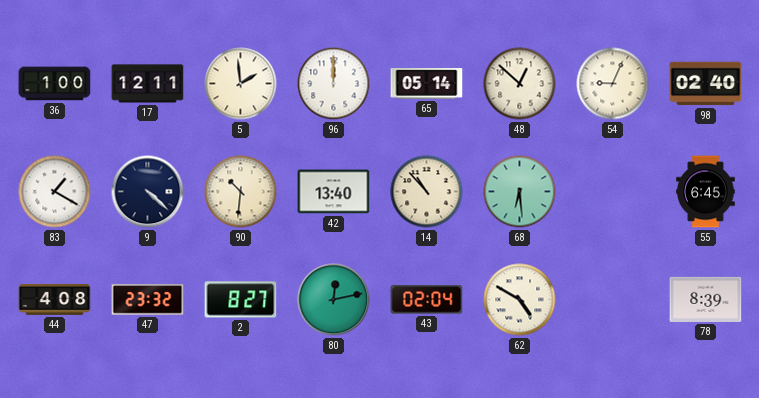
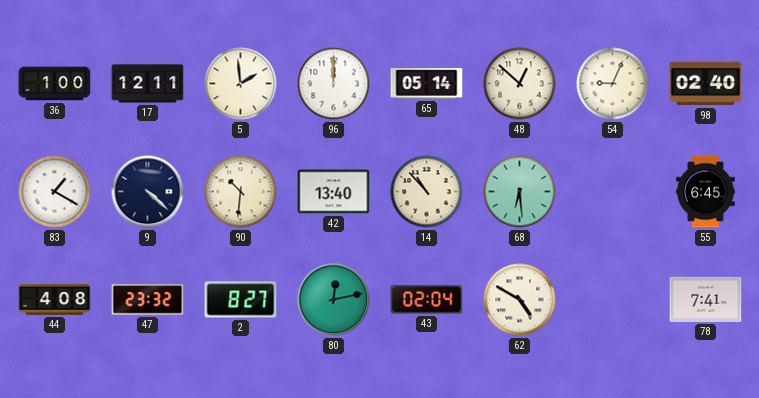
78: 8:39 -> 7:41 (706, 299)
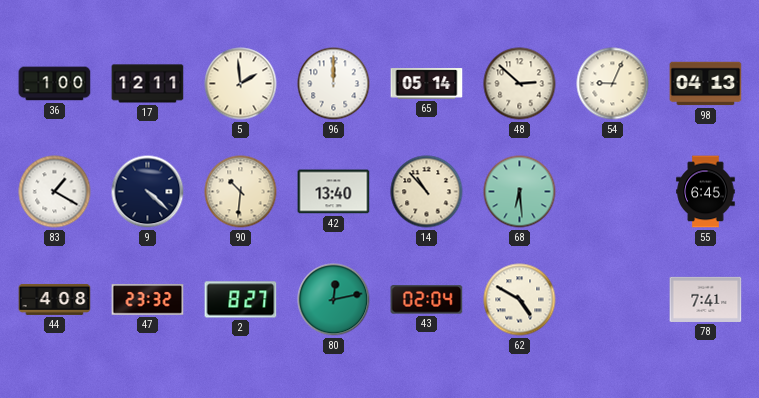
48: 12:52 -> 2:52 (520, 84)
98: 02:40 -> 04:13 (706, 84)
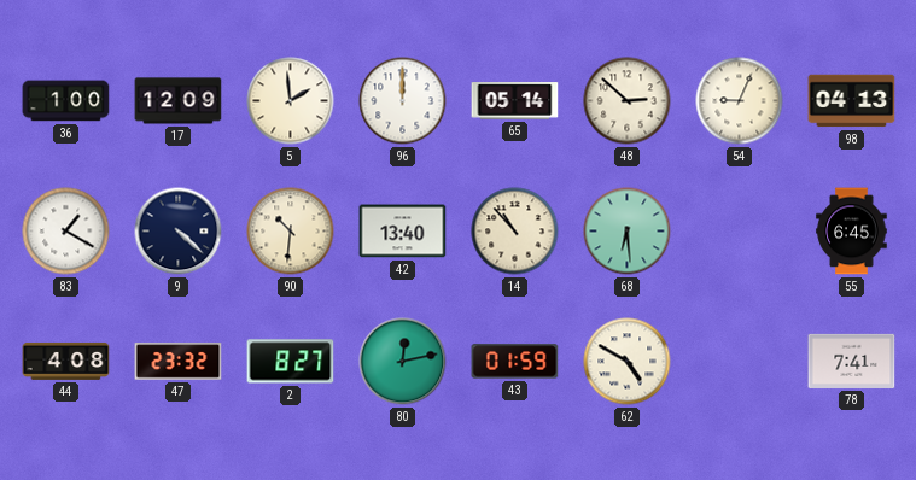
17: 12:11 -> 12:09 (179, 101)
43: 02:04 -> 01:59 (515, 362)
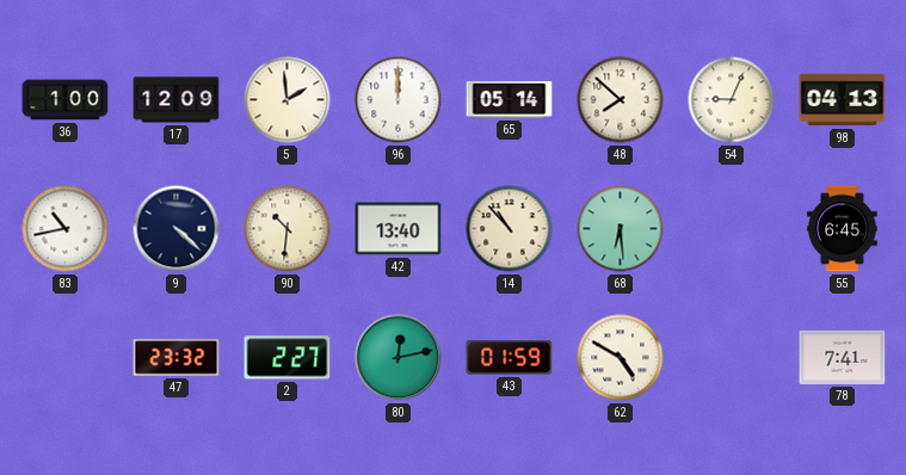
48: 2:52 -> 7:52 (621, 100)
83: 1:20 -> 10:43 (66, 229)
44: 4:08 -> none (66, 361)
2: 8:27 -> 2:27 (288, 358)
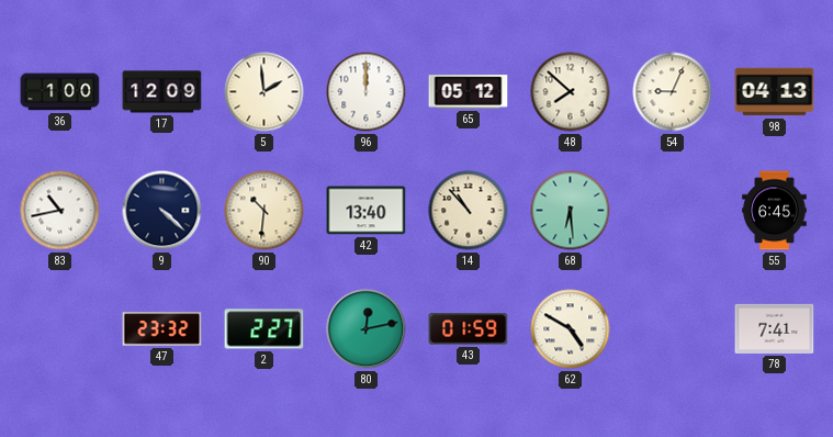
65: 05:14 -> 05:12 (469, 92)
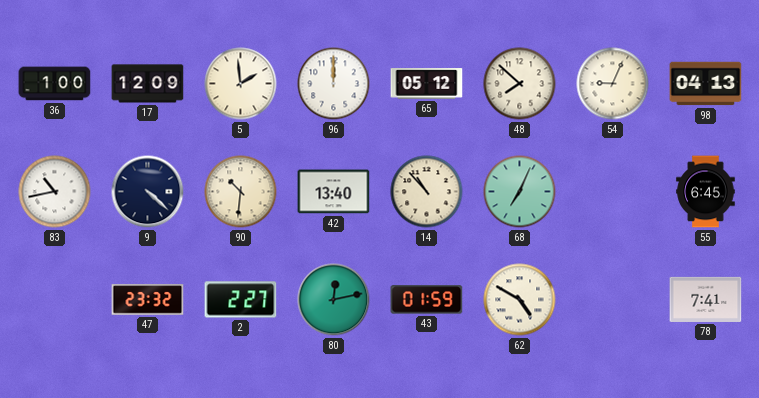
68: 6:29 -> 7:04 (520, 192)
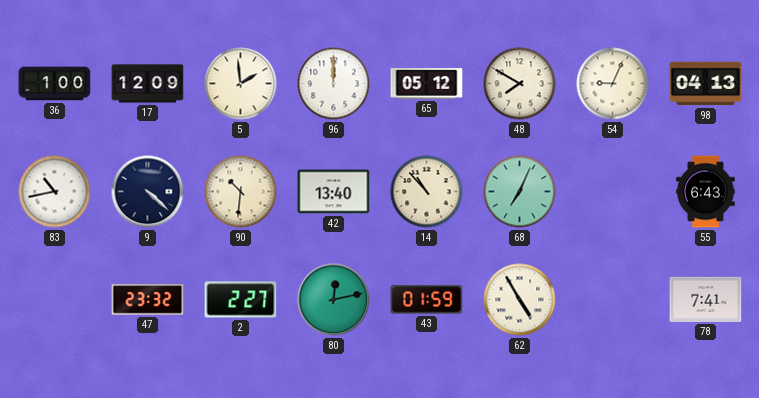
48: 7:52 -> 7:50 (520, 84)
55: 6:45 -> 6:43 (706, 192)
62: 4:50 -> 4:55 (520, 300)
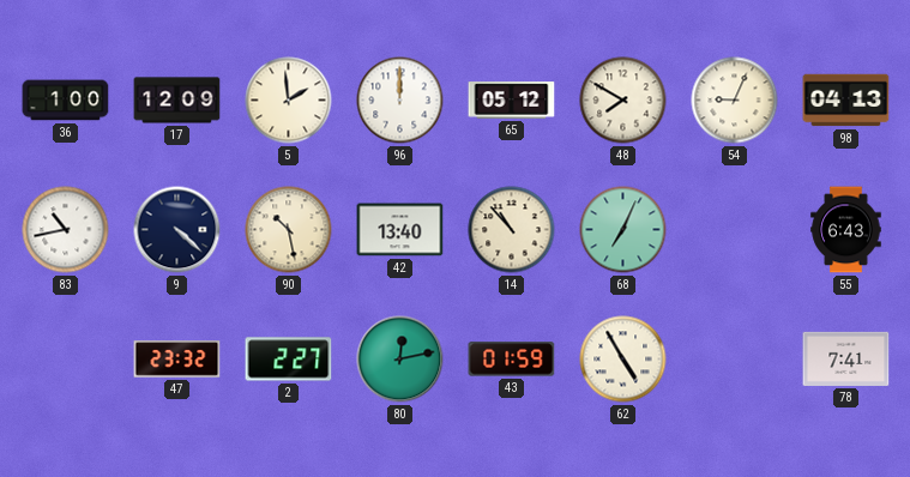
90: 10:31 -> 10:28 (289, 230)
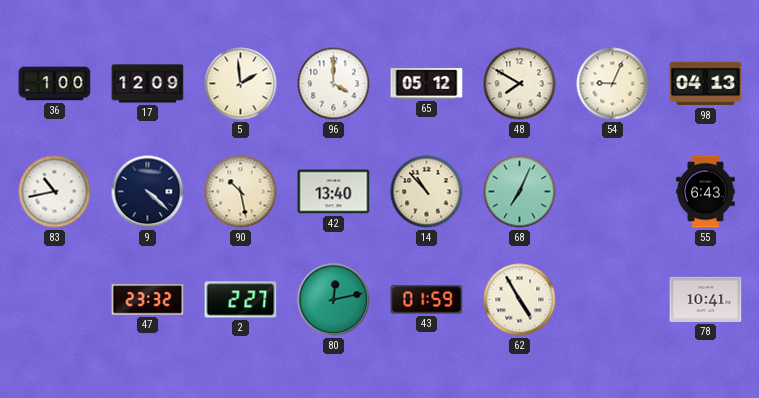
96: 12:00 -> 4:00 (334, 84)
78: 7:41 -> 10:41 (706, 299)
